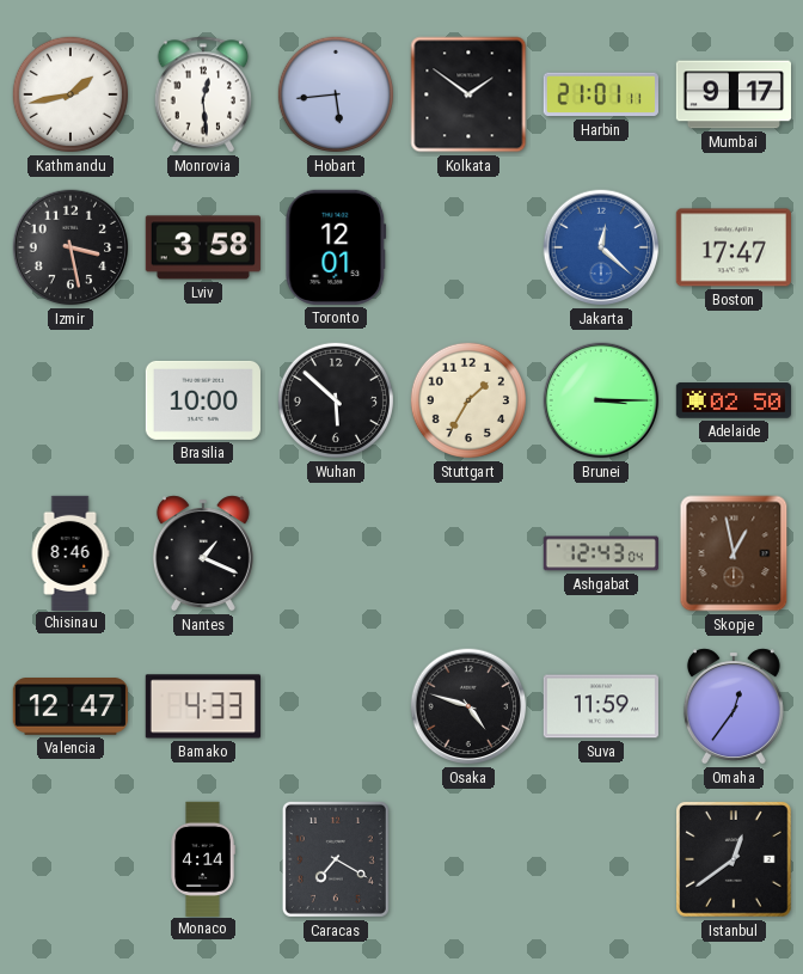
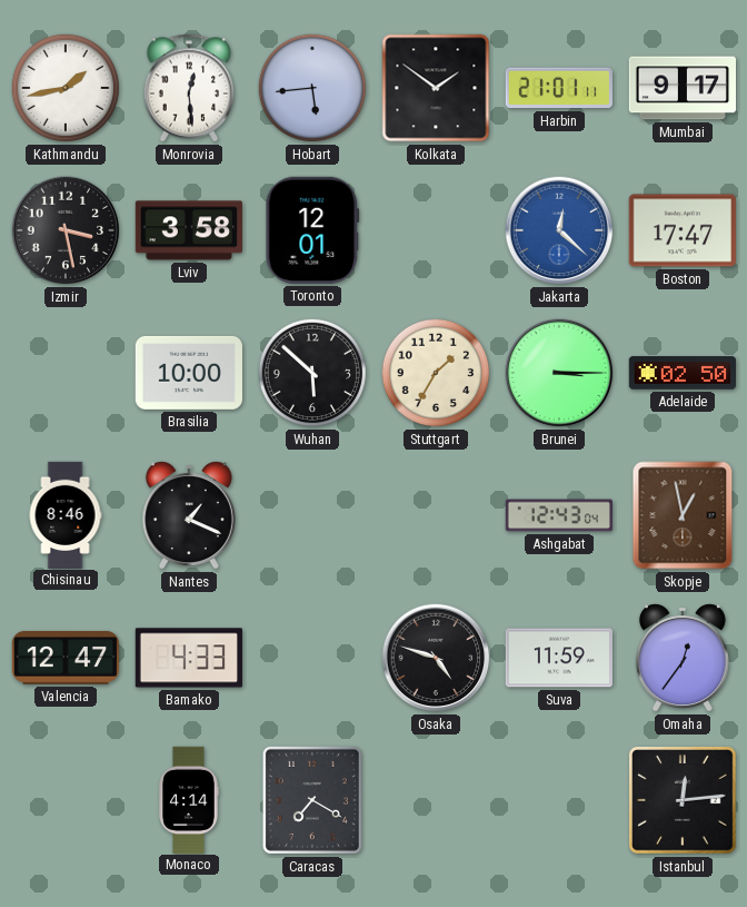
Istanbul: 12:39 -> 12:14 (684, 801)
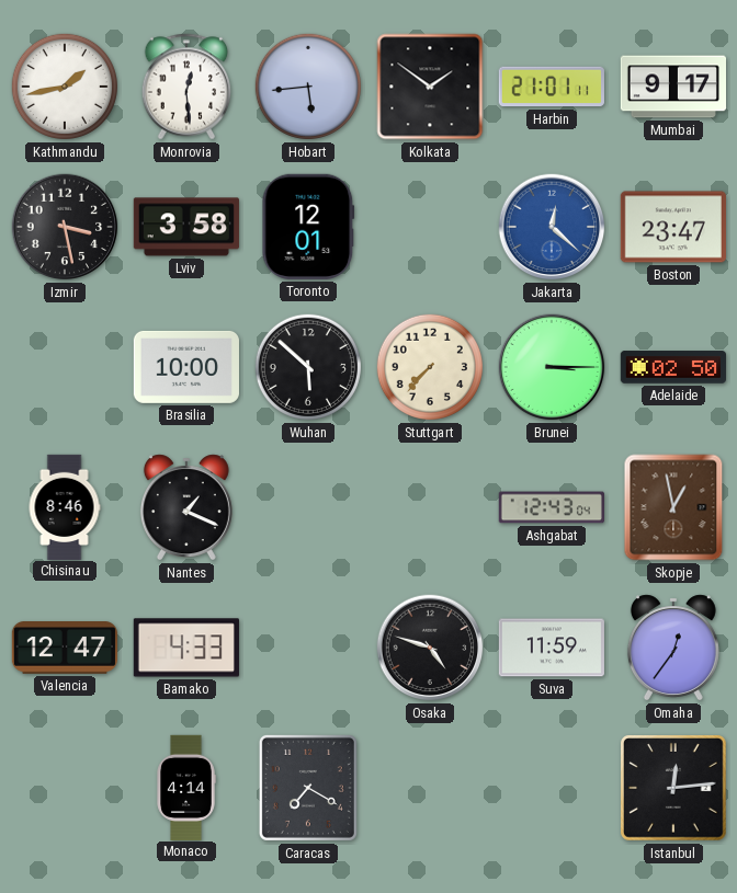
Boston: 17:47 -> 23:47 (673, 227)
Stuttgart: 1:35 -> 7:37 (430, 367)
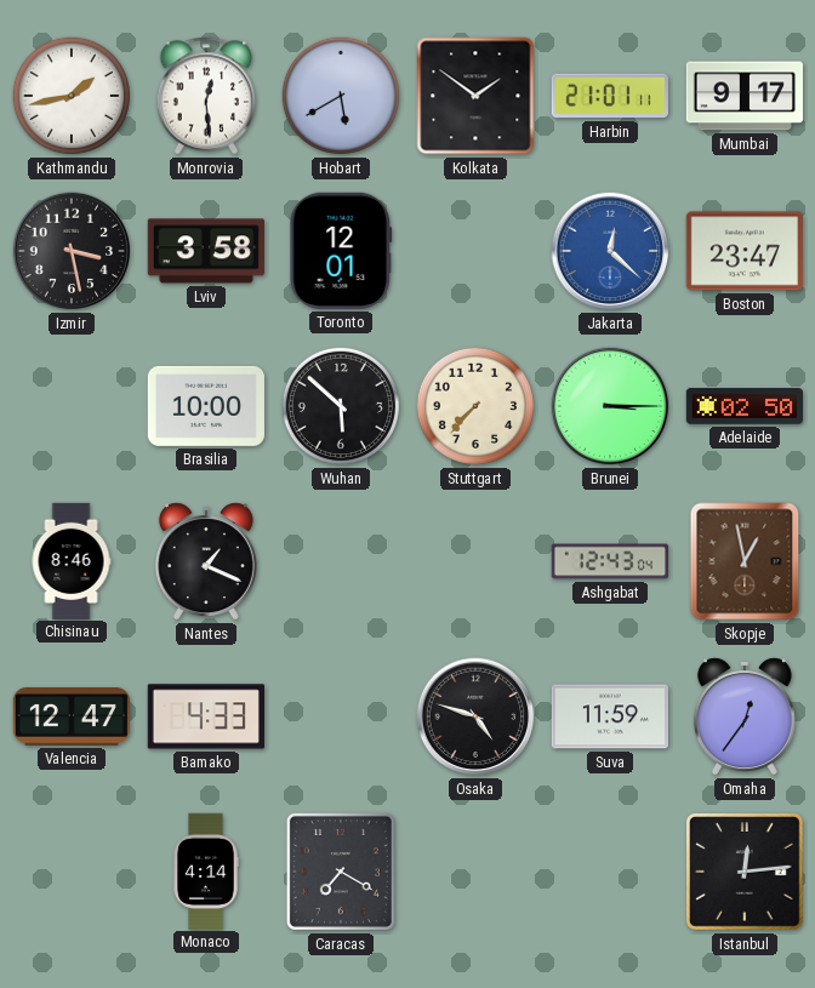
Hobart: 5:44 -> 5:40 (341, 96)
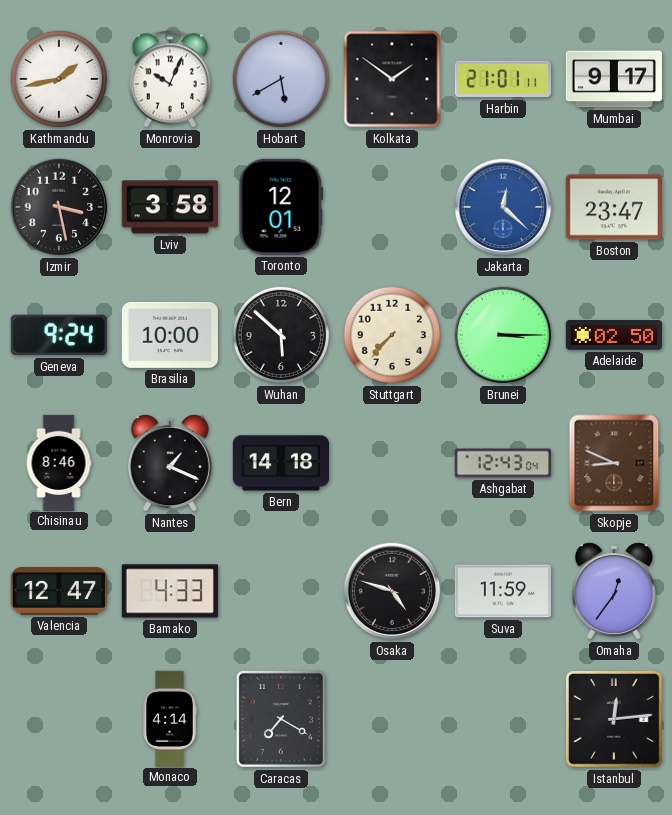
Monrovia: 12:29 -> 10:04 (170, 79)
Geneva: none -> 9:24 (59, 335)
Bern: none -> 14:18 (280, 463)
Skopje: 12:58 -> 8:49 (614, 463)
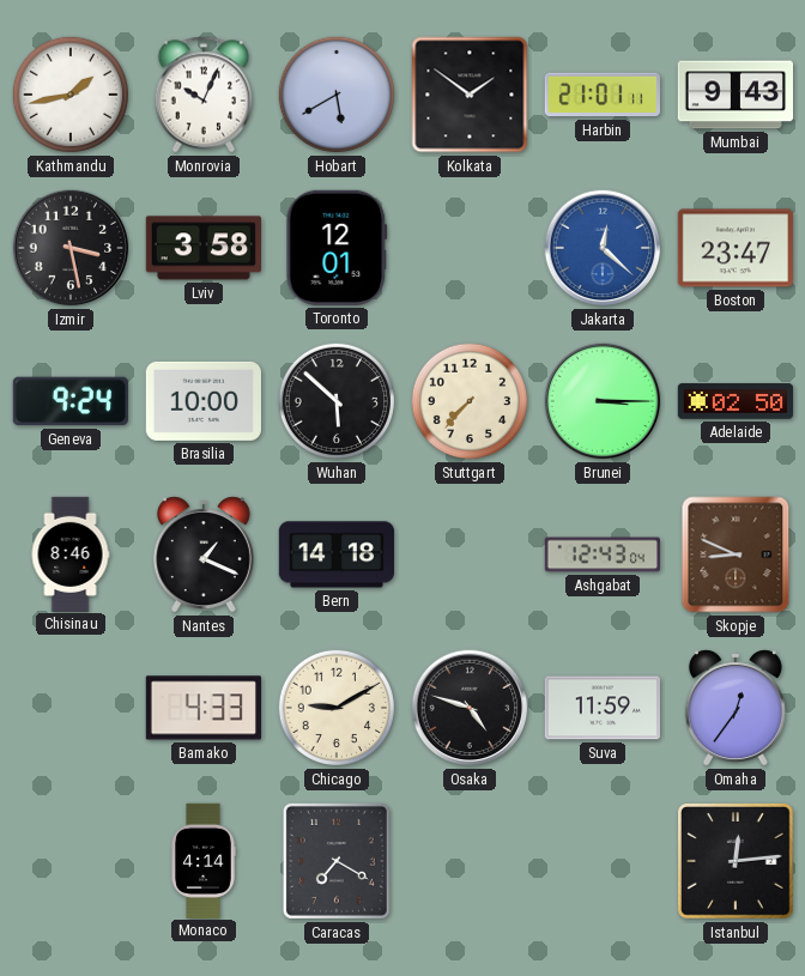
Mumbai: 9:17 -> 9:43 (734, 95)
Valencia: 12:47 -> none (58, 592)
Chicago: none -> 9:10 (337, 708)
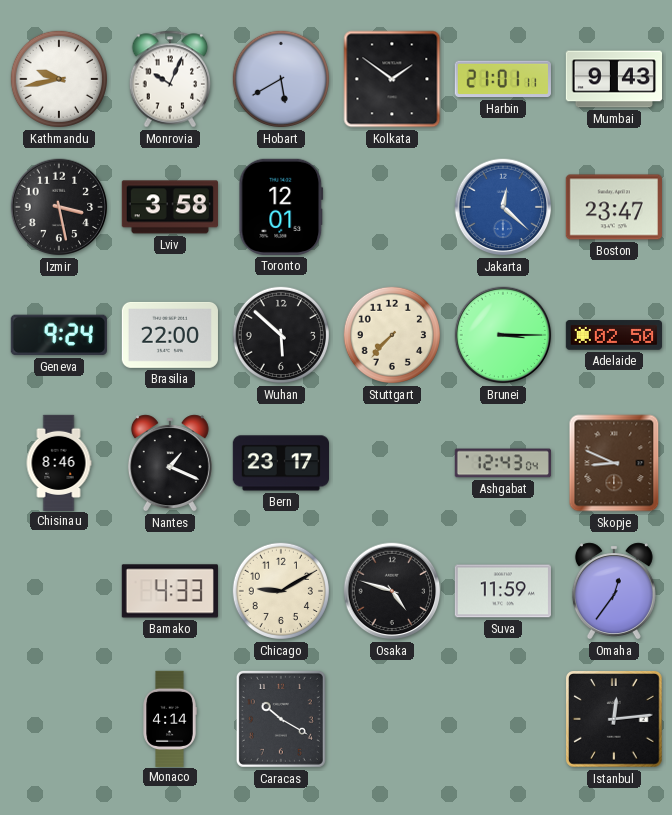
Kathmandu: 1:43 -> 9:43 (59, 79)
Brasilia: 10:00 -> 22:00 (170, 335)
Bern: 14:18 -> 23:17 (280, 463)
Caracas: 7:20 -> 10:20 (281, 719)
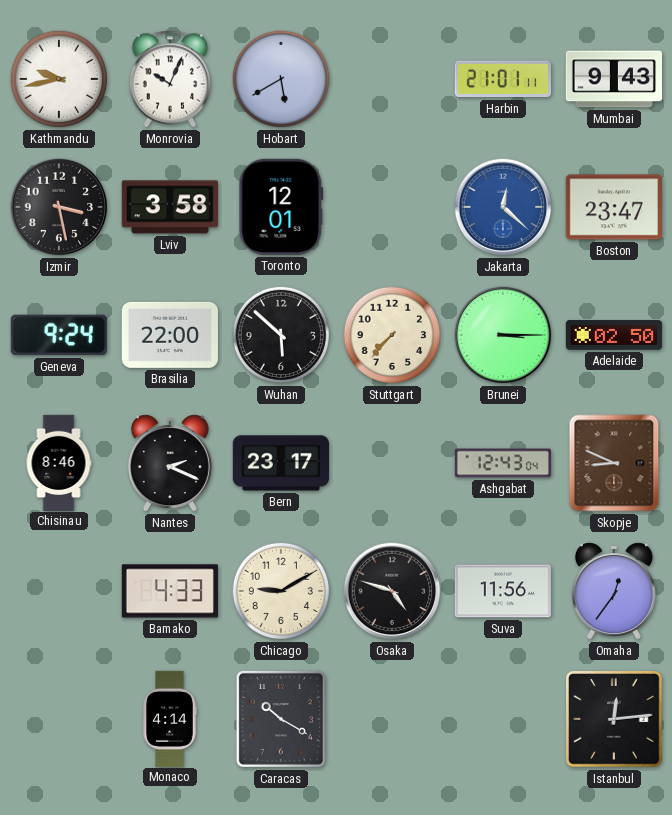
Kolkata: 1:51 -> none (392, 79)
Nantes: 1:19 -> 2:19 (170, 463)
Suva: 11:59 -> 11:56 (503, 591)
